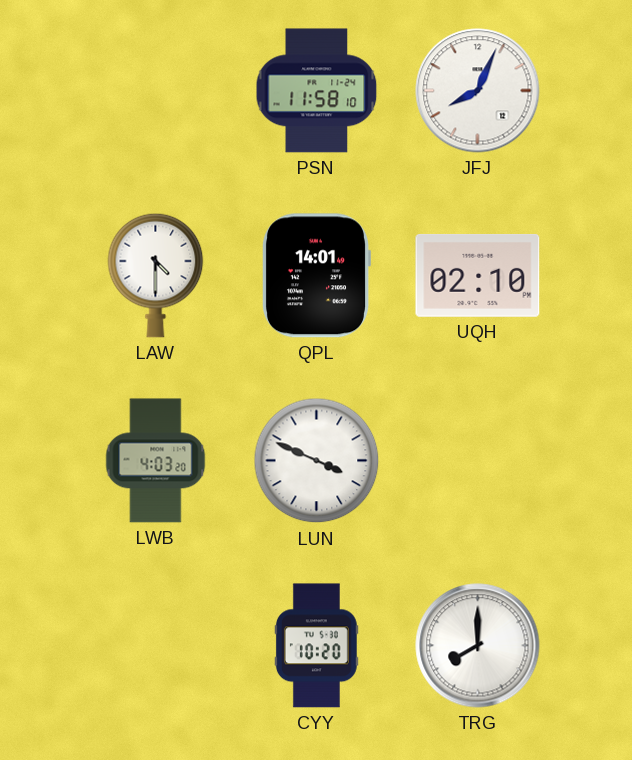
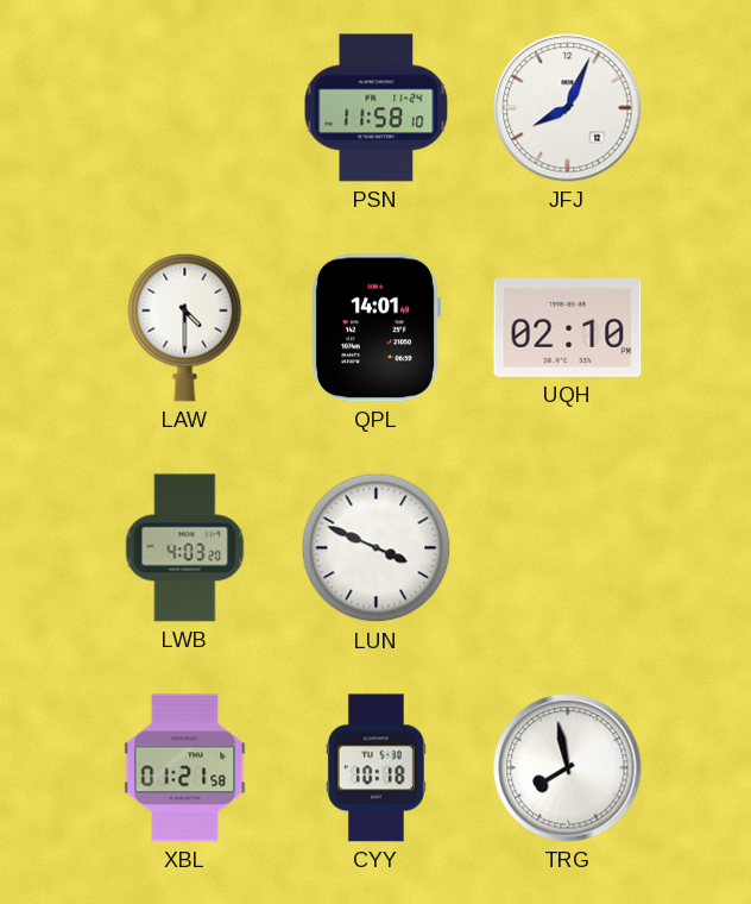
XBL: none -> 01:21 (185, 768)
CYY: 10:20 -> 10:18 (375, 768)
TRG: 8:00 -> 7:58 (568, 768)
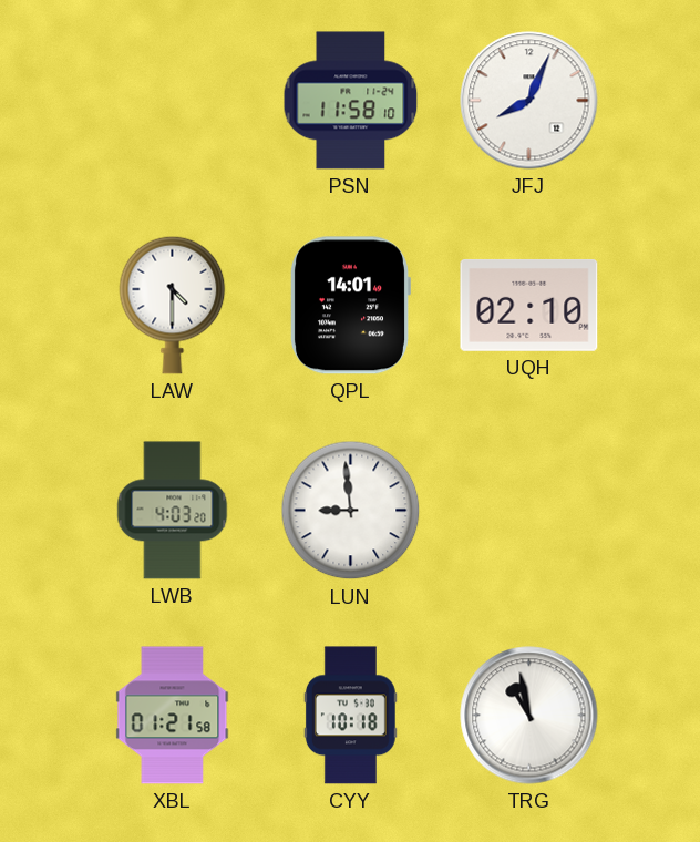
LUN: 3:49 -> 8:59 (351, 511)
TRG: 7:58 -> 10:58 (529, 716)
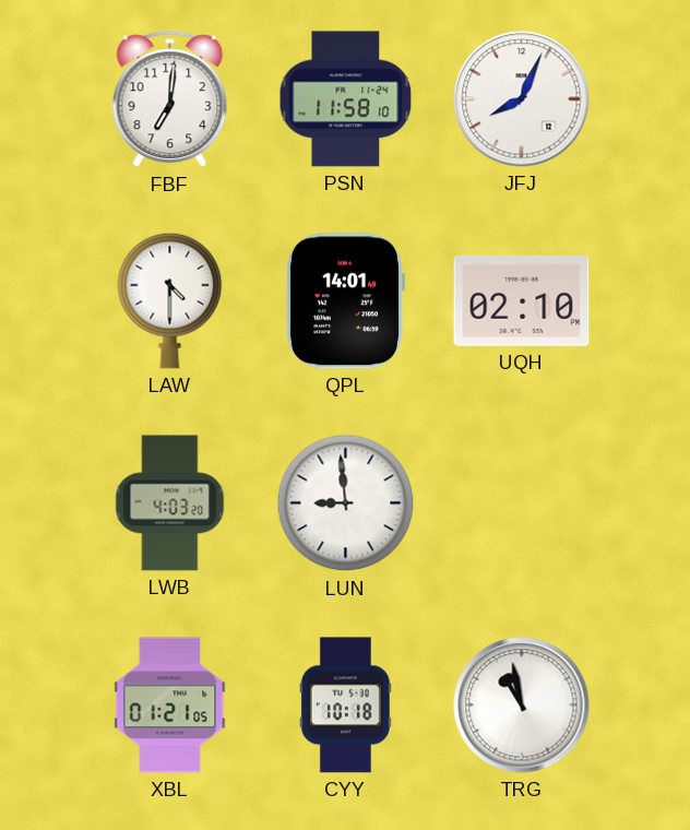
FBF: none -> 7:01 (170, 99)
XBL: 01:21:58 -> 01:21:05 (170, 705)
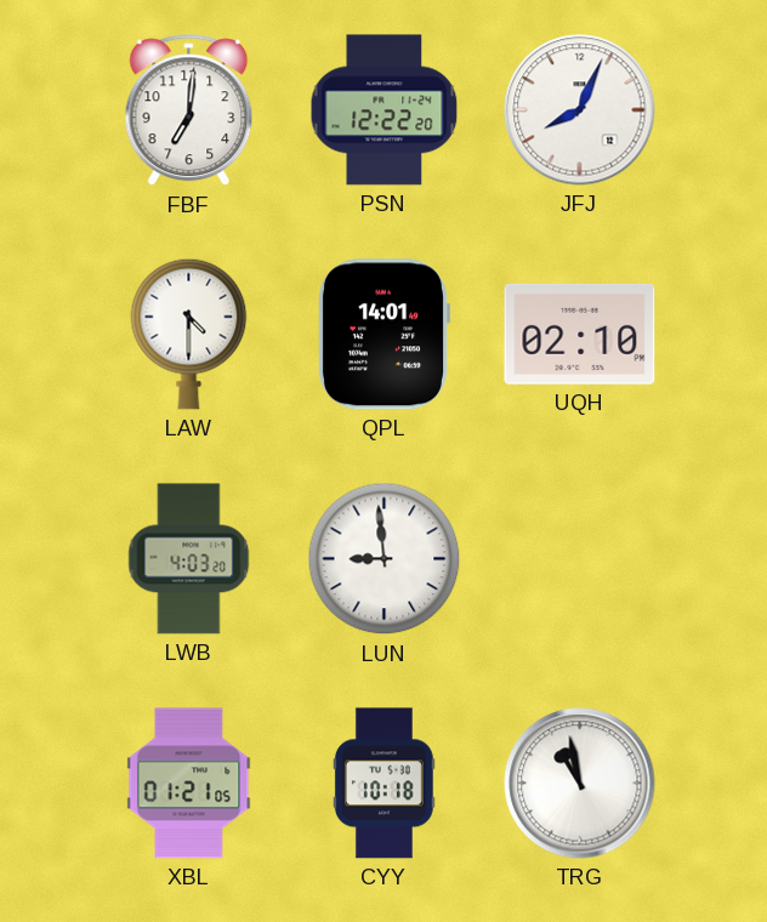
PSN: 11:58 -> 12:22 (385, 110)
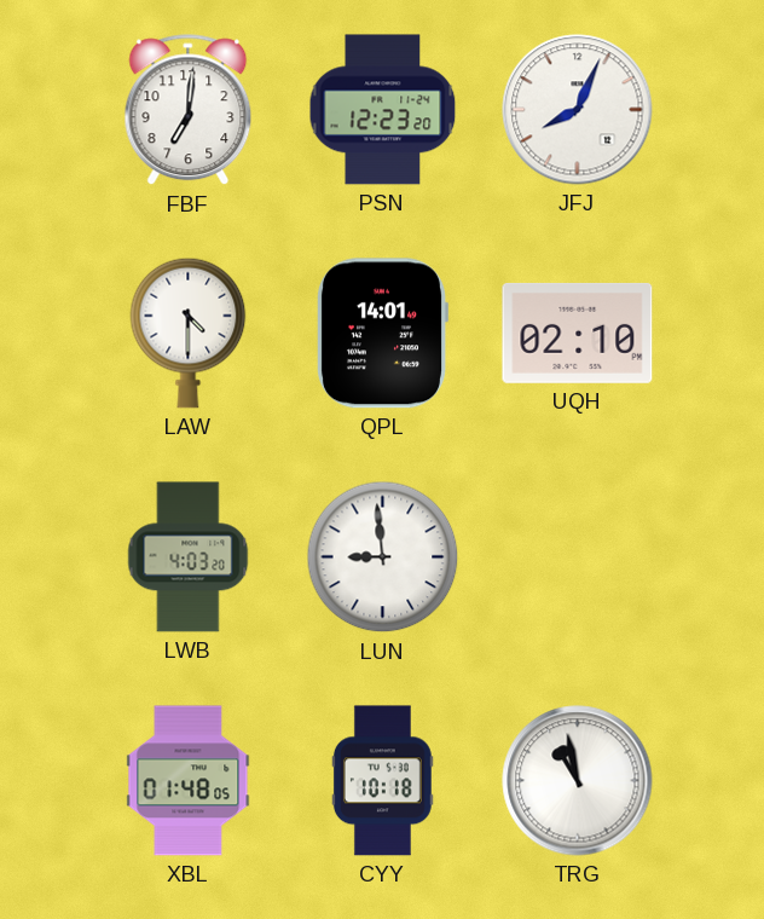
PSN: 12:22 -> 12:23 (383, 110)
XBL: 01:21 -> 01:48 (189, 781)
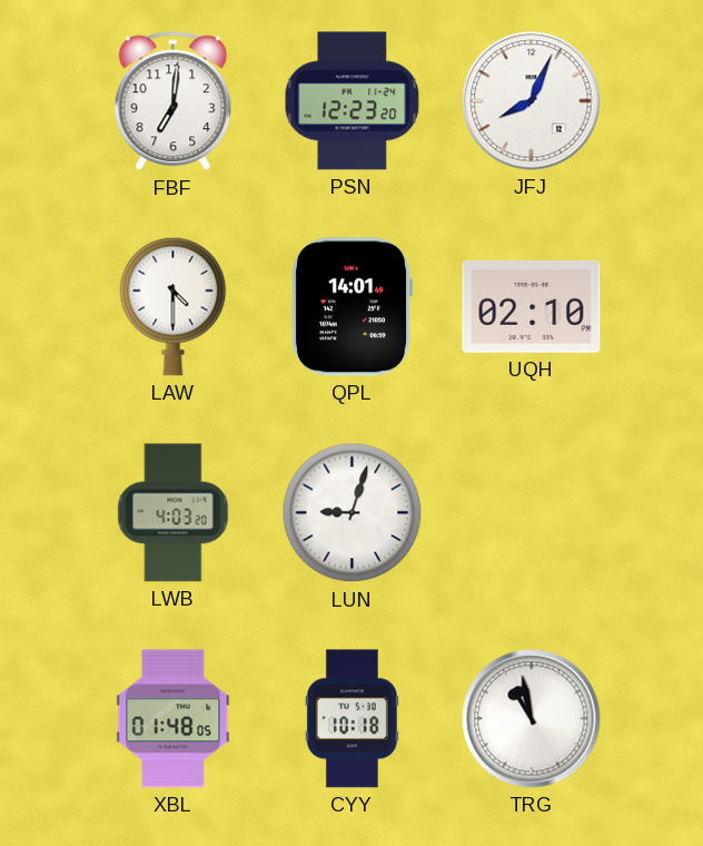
LUN: 8:59 -> 9:03 (353, 513)
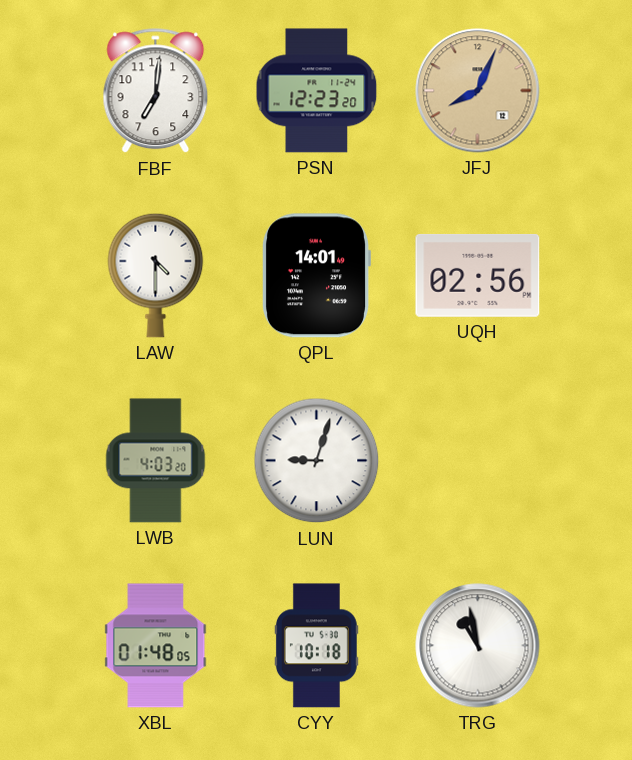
JFJ dial: white -> champagne (478, 91)
UQH: 02:10 -> 02:56 (478, 275)
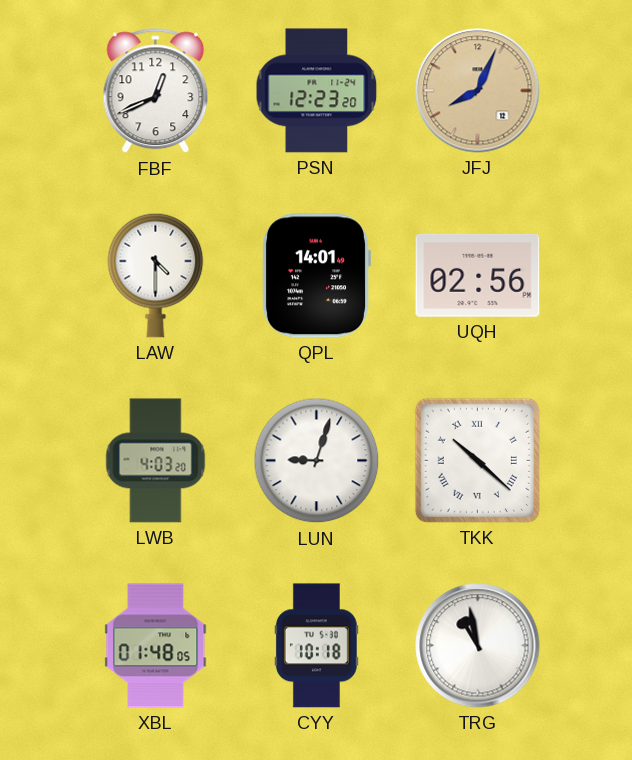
FBF: 7:01 -> 12:41 (156, 91)
TKK: none -> 10:22 (477, 460)
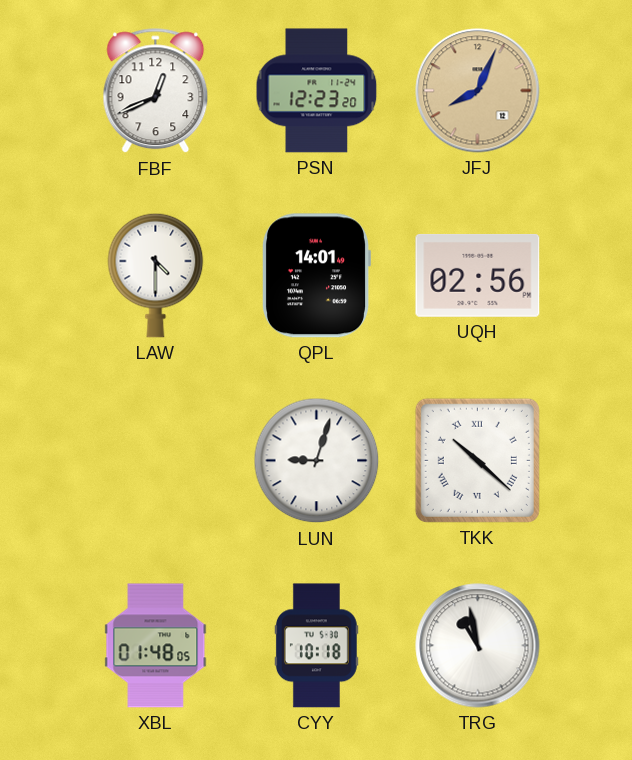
LWB: 4:03 -> none (156, 461)
